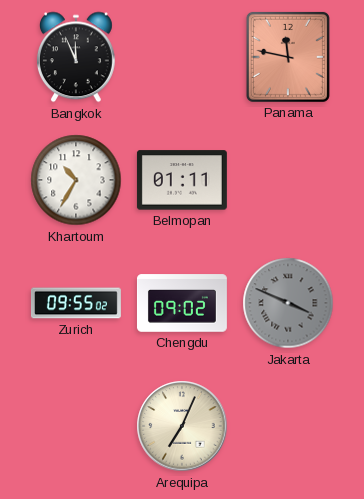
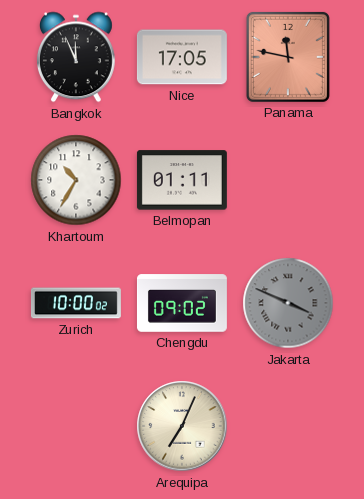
Nice: none -> 17:05 (182, 57)
Zurich: 09:55 -> 10:00 (76, 303)
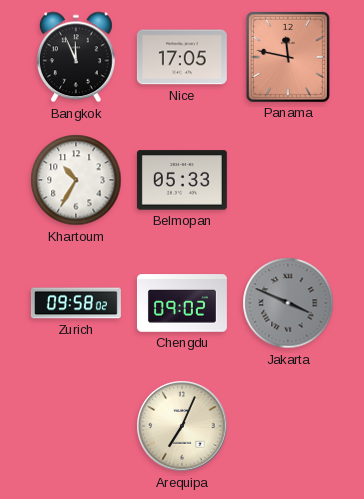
Belmopan: 01:11 -> 05:33 (182, 180)
Zurich: 10:00 -> 09:58 (76, 303)
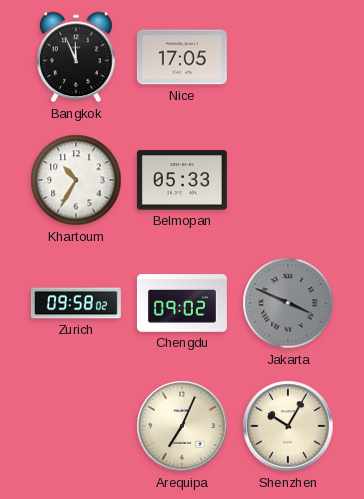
Panama: 11:47 -> none (288, 57)
Shenzhen: none -> 10:05 (288, 426)
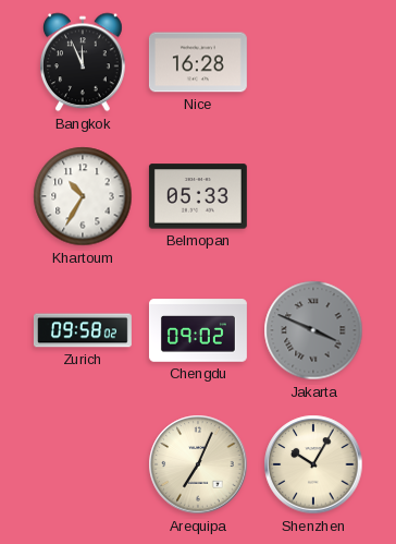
Nice: 17:05 -> 16:28 (198, 62)
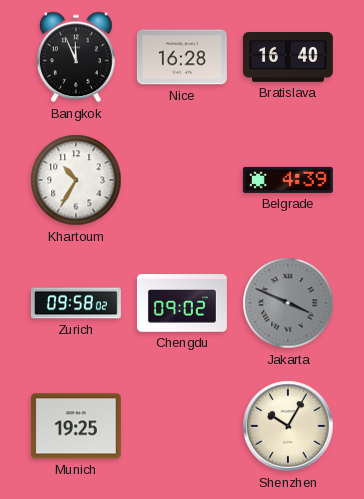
Bratislava: none -> 16:40 (288, 57)
Belmopan: 05:33 -> none (198, 196)
Belgrade: none -> 4:39 (288, 180)
Munich: none -> 19:25 (76, 426)
Arequipa: 7:04 -> none (198, 464)
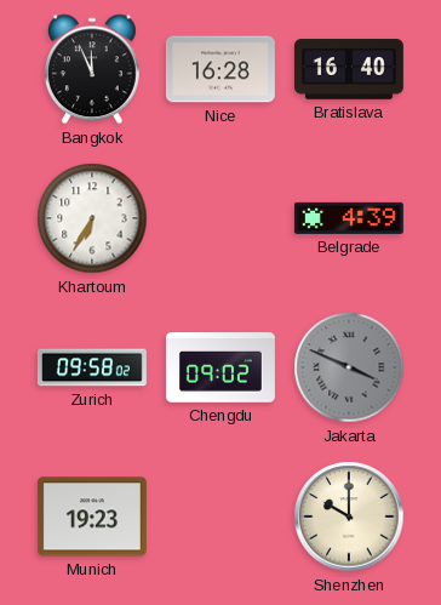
Khartoum: 10:35 -> 6:35 (92, 218)
Munich: 19:25 -> 19:23 (92, 516)
Shenzhen: 10:05 -> 10:00 (349, 516)
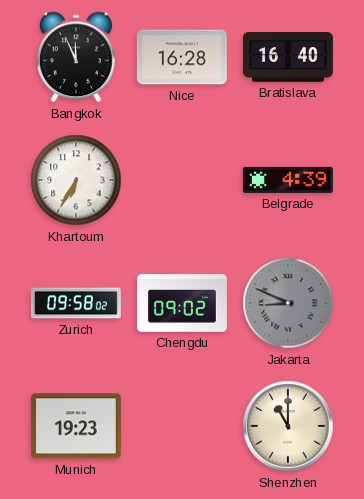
Jakarta: 3:49 -> 8:49 (288, 303)
Shenzhen: 10:00 -> 11:00 (288, 426)
